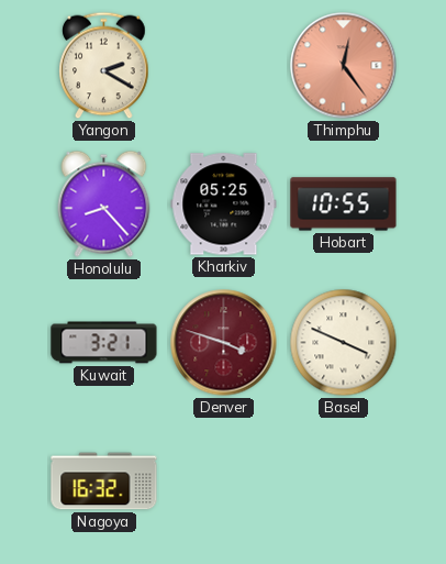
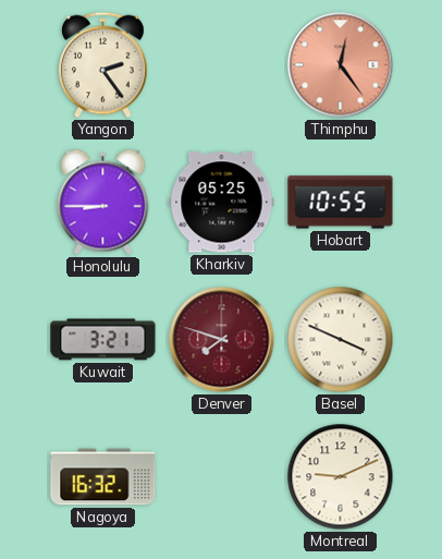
Yangon: 2:20 -> 2:24 (103, 65)
Honolulu: 8:23 -> 8:45 (103, 202)
Denver: 3:48 -> 7:48 (222, 340)
Montreal: none -> 9:11 (341, 477)
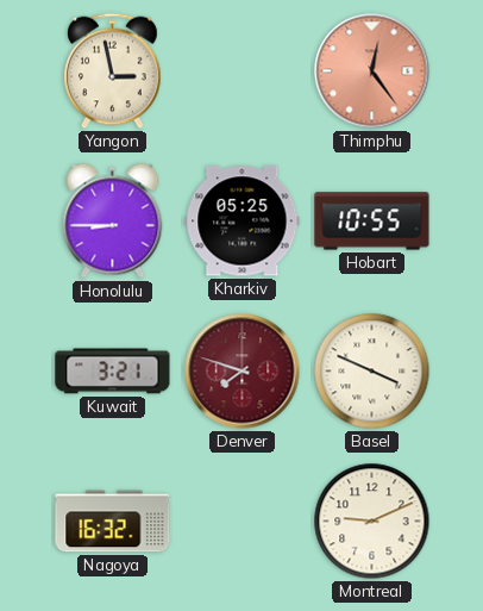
Yangon: 2:24 -> 2:58 (113, 71)
